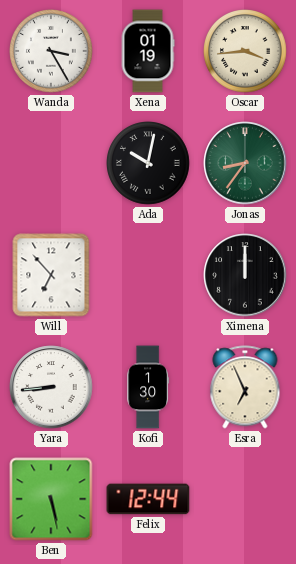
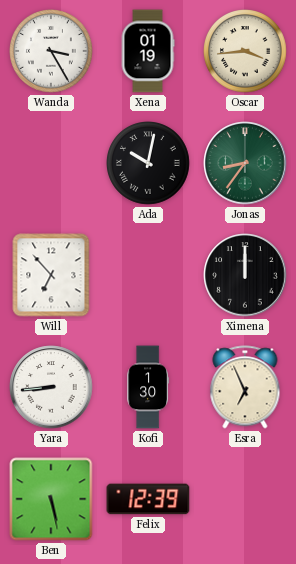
Felix: 12:44 -> 12:39 (148, 499)
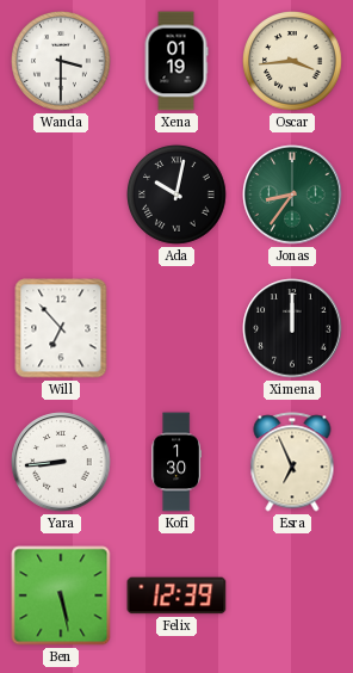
Wanda: 3:25 -> 3:30 (62, 62)
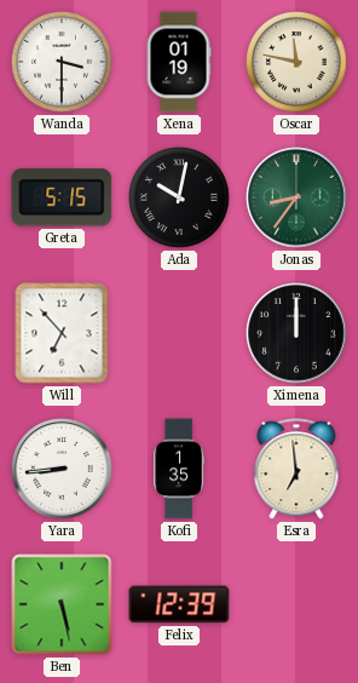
Oscar: 3:44 -> 11:47 (298, 63)
Greta: none -> 5:15 (62, 197)
Kofi: 1:30 -> 1:35 (178, 469)
Esra: 6:56 -> 6:59 (296, 469)
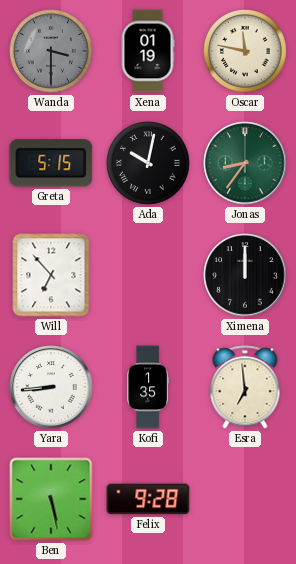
Wanda dial: white -> grey (52, 52)
Felix: 12:39 -> 9:28 (148, 499)
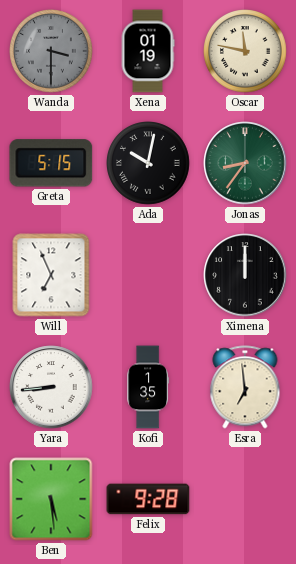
Will: 6:53 -> 6:56 (51, 275)
Ben: 5:28 -> 5:29 (51, 499)
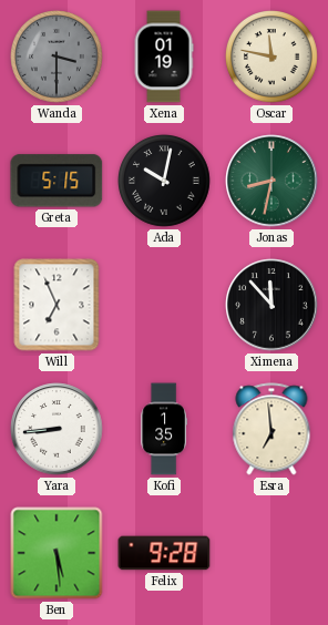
Jonas: 8:36 -> 8:32 (271, 181)
Ximena: 12:00 -> 11:53 (271, 305)
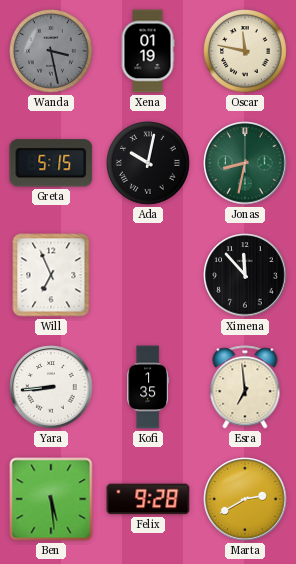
Wanda: 3:30 -> 3:28 (52, 52)
Marta: none -> 2:40 (245, 499)
